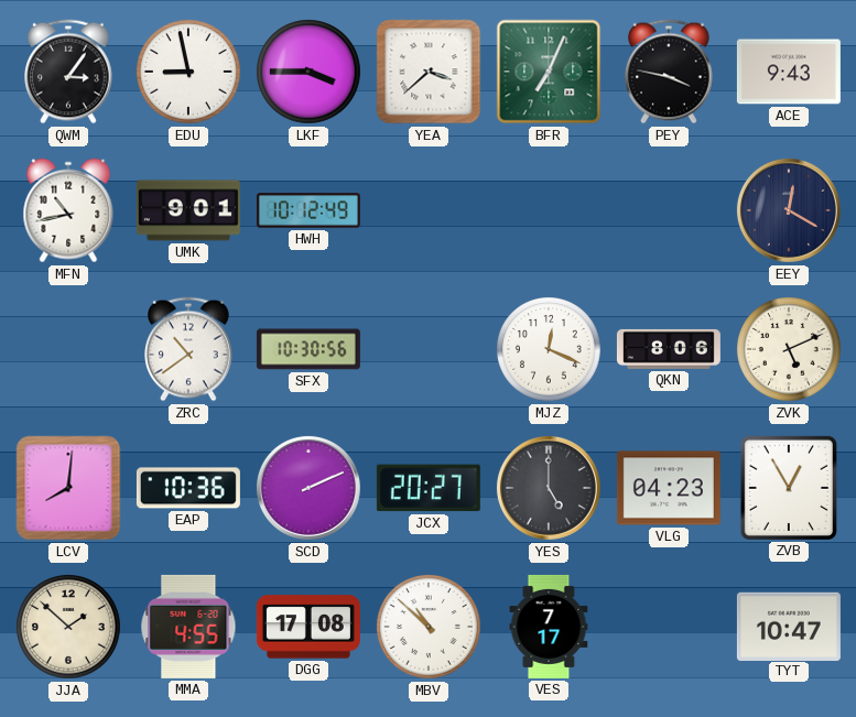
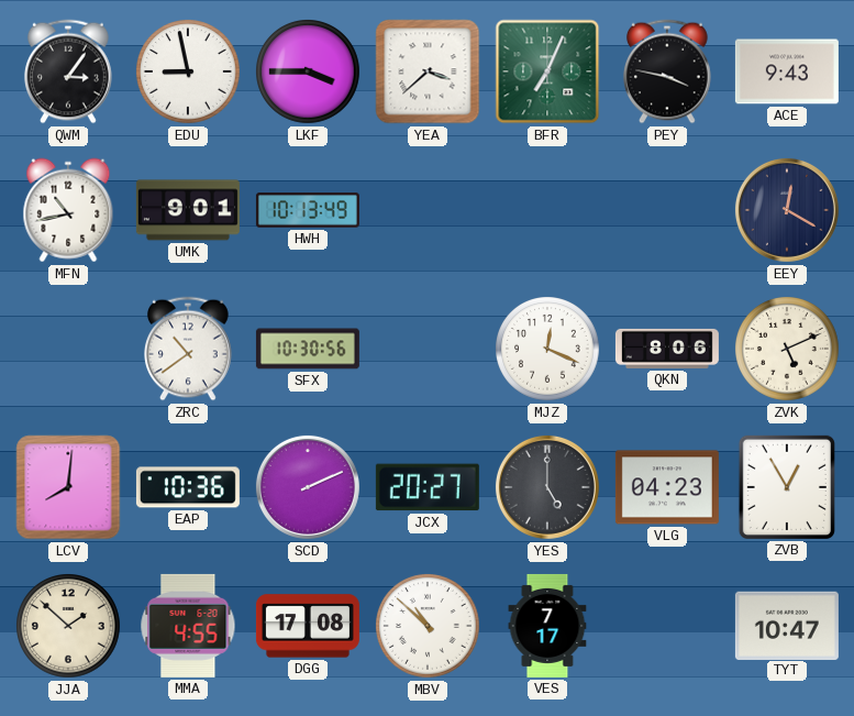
HWH: 10:12 -> 10:13 (308, 210)
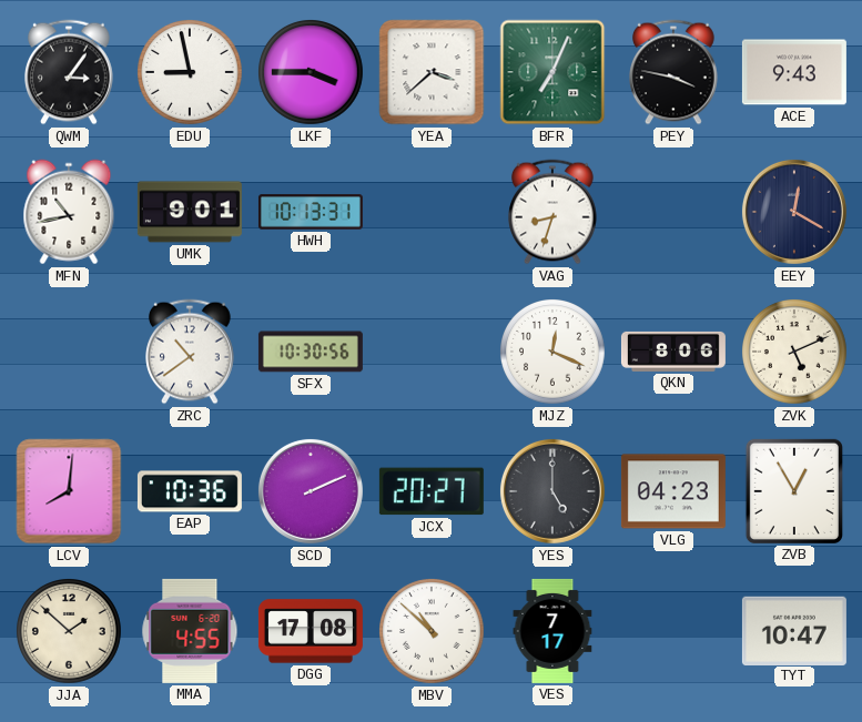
HWH: 10:13:49 -> 10:13:31 (311, 212)
VAG: none -> 8:33 (554, 212)
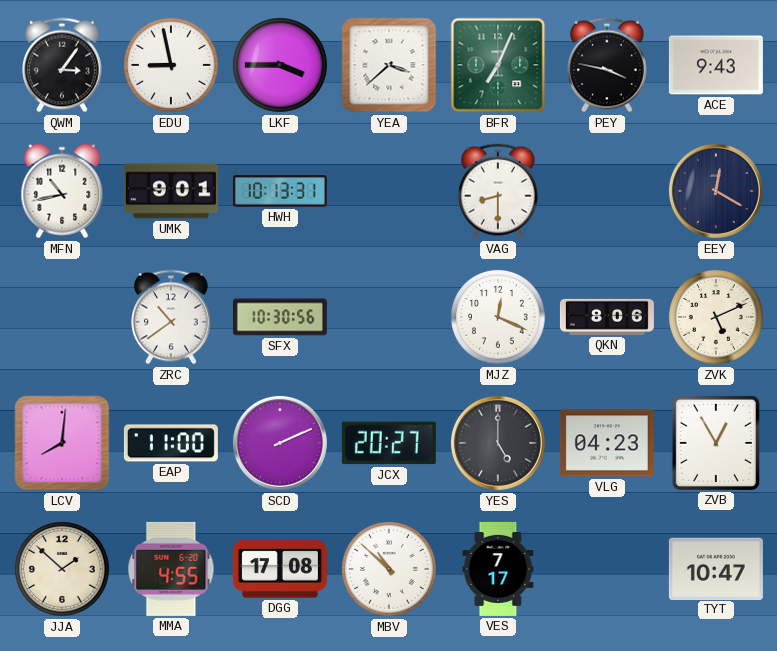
VAG: 8:33 -> 8:30 (499, 191)
EAP: 10:36 -> 11:00 (171, 443)
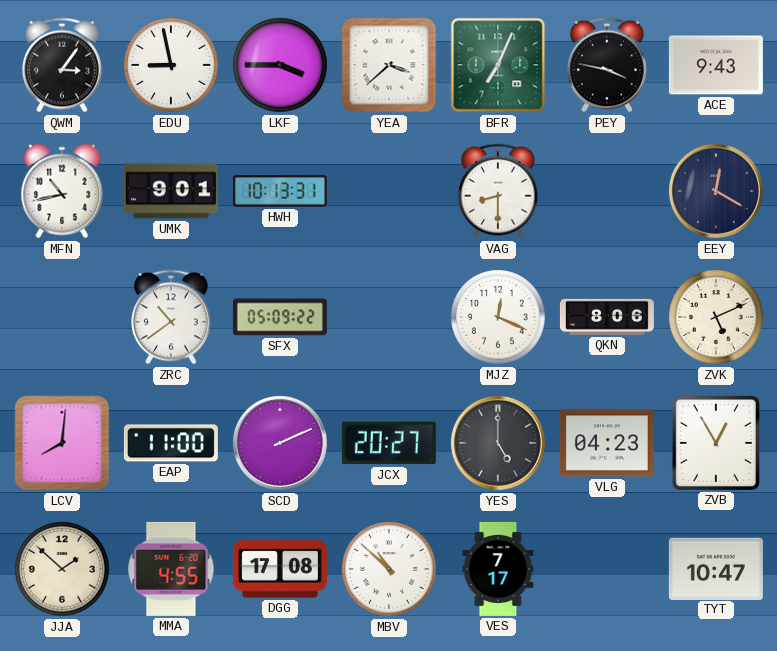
SFX: 10:30 -> 05:09 (280, 317)
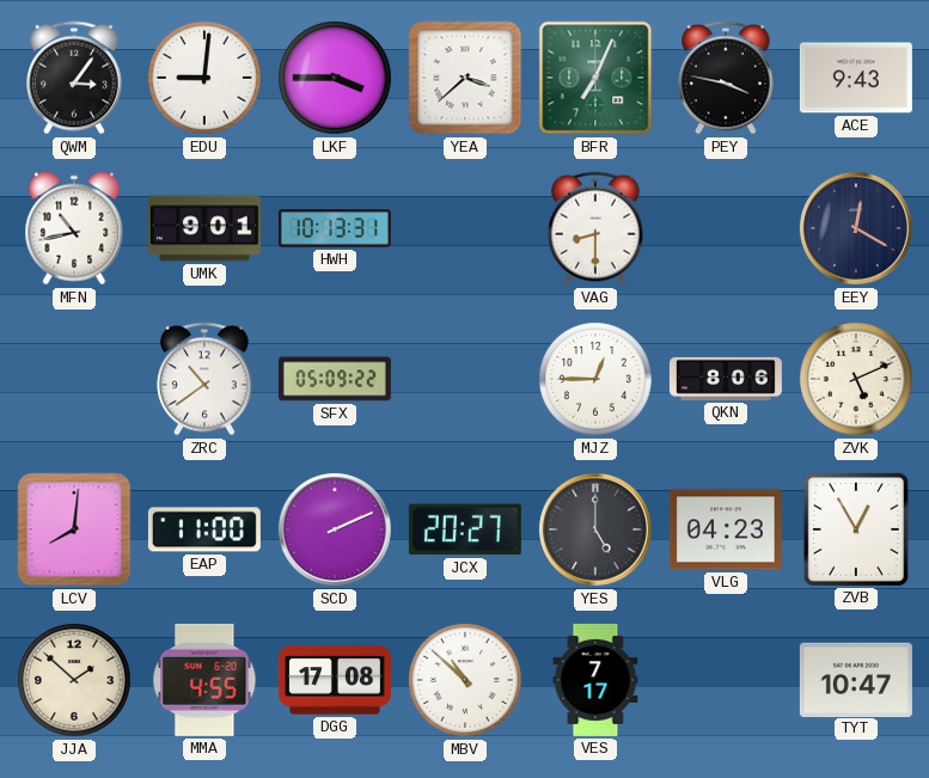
EDU: 8:58 -> 9:01 (206, 79)
MJZ: 12:19 -> 12:45 (597, 380)
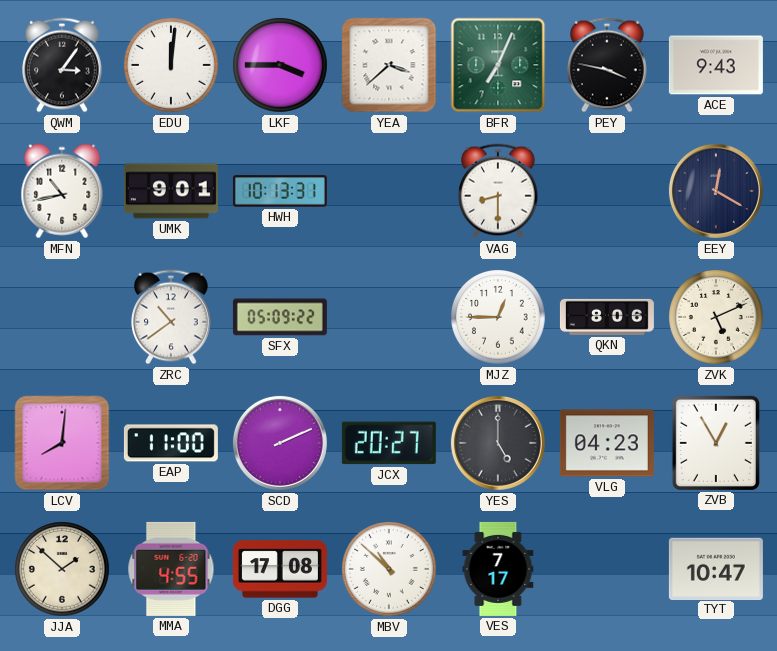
EDU: 9:01 -> 12:01 (172, 66)
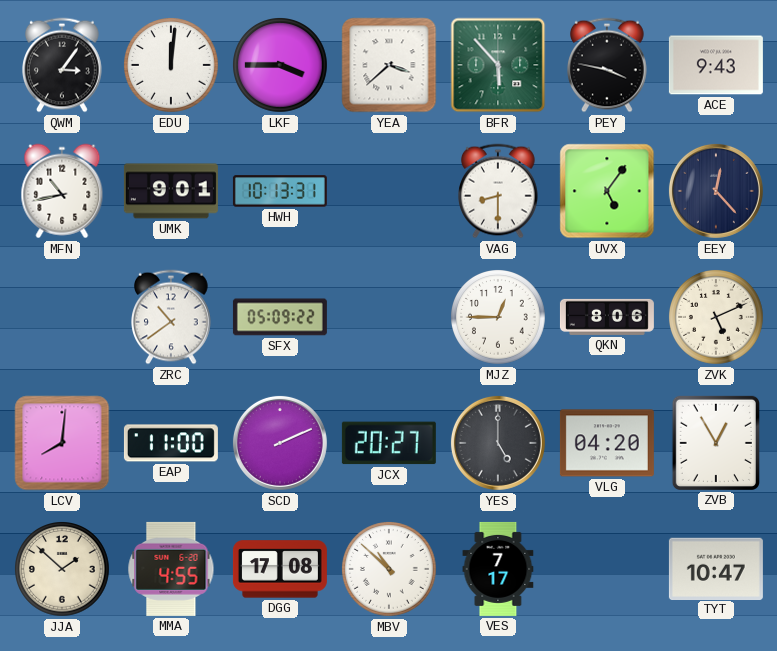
BFR: 7:04 -> 5:53 (498, 65)
UVX: none -> 5:06 (607, 191)
EEY: 12:20 -> 12:23 (716, 191)
VLG: 04:23 -> 04:20 (607, 443)
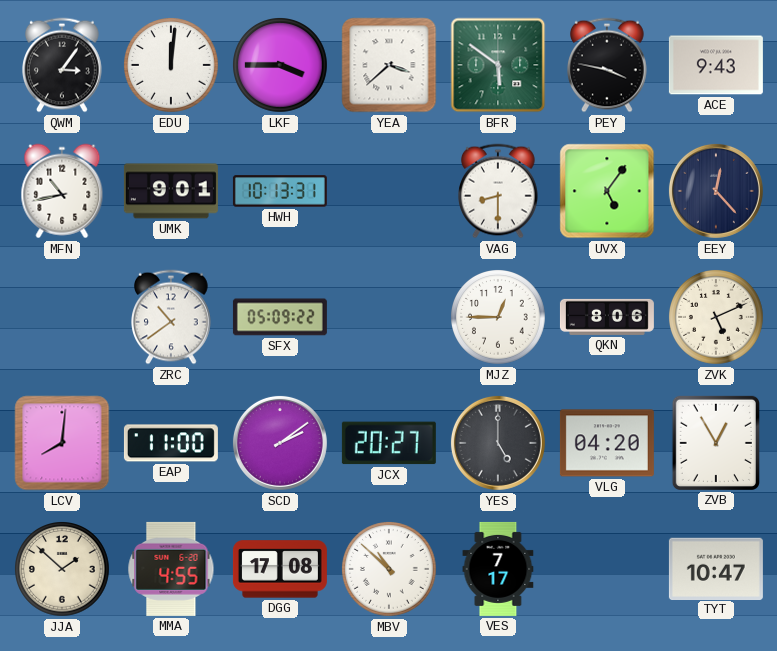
BFR: 5:53 -> 5:51 (498, 65)
SCD: 2:11 -> 2:09 (280, 443)
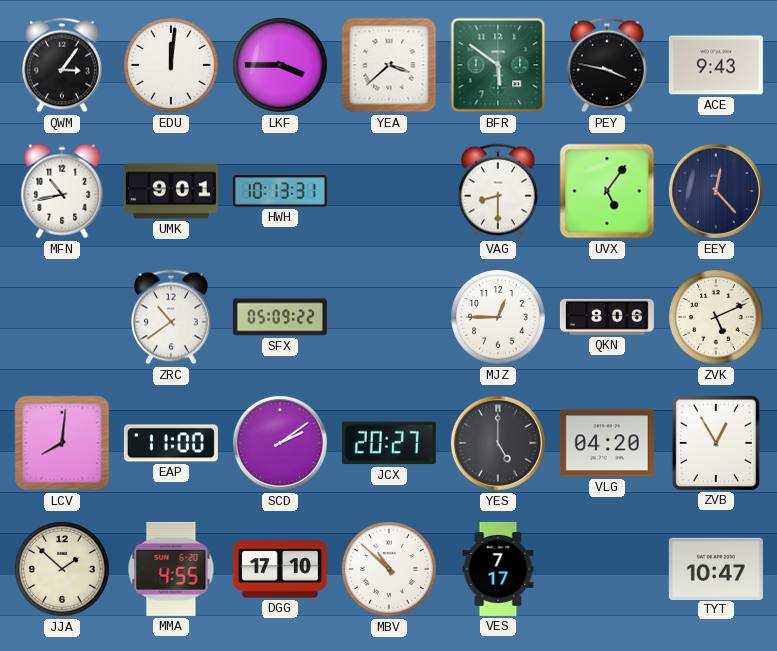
DGG: 17:08 -> 17:10 (280, 569)
